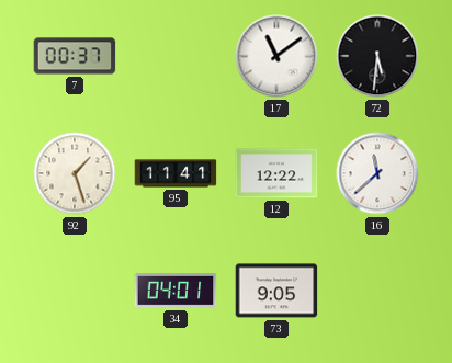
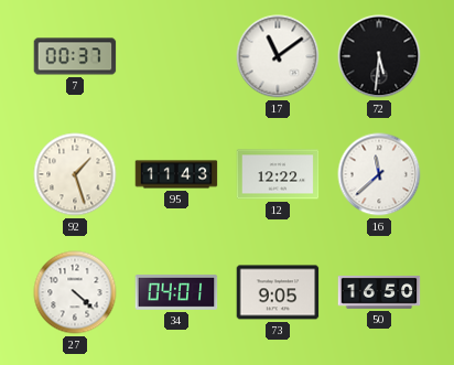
95: 11:41 -> 11:43 (176, 174)
27: none -> 4:22 (75, 292)
50: none -> 16:50 (379, 293)
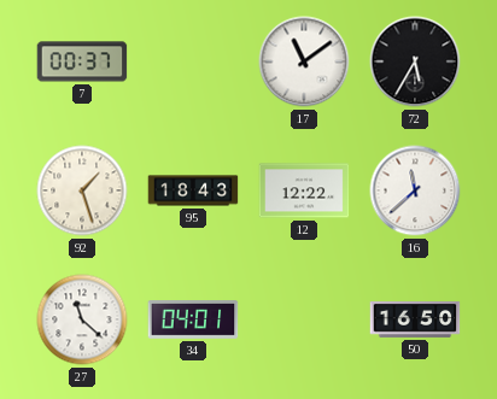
72: 5:31 -> 5:35 (415, 61)
95: 11:43 -> 18:43 (193, 190)
27: 4:22 -> 11:22 (82, 319)
73: 9:05 -> none (278, 292)
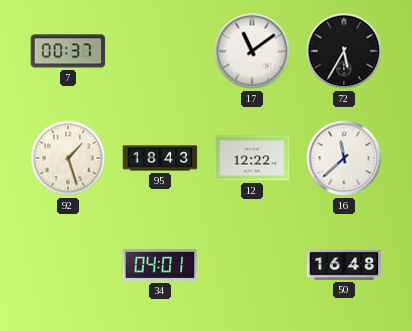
27: 11:22 -> none (82, 319)
50: 16:50 -> 16:48 (344, 266)
